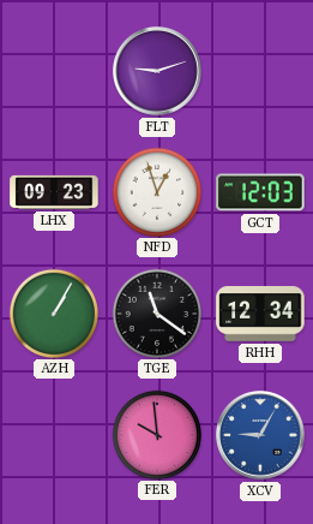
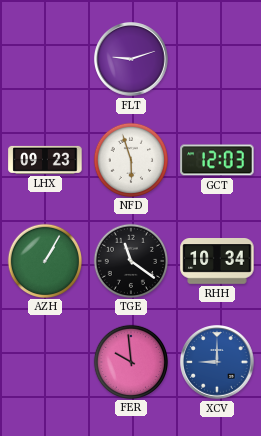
NFD: 12:57 -> 5:57 (130, 159)
RHH: 12:34 -> 10:34 (217, 262)
XCV: 9:05 -> 9:00 (218, 363)
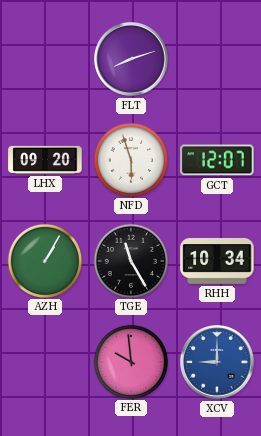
FLT: 9:12 -> 8:12 (132, 60)
LHX: 09:23 -> 09:20 (45, 160)
GCT: 12:03 -> 12:07 (217, 160)
TGE: 11:21 -> 11:25 (130, 260)
